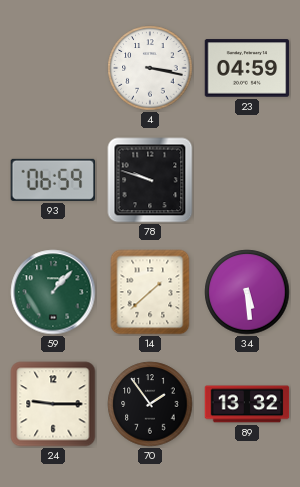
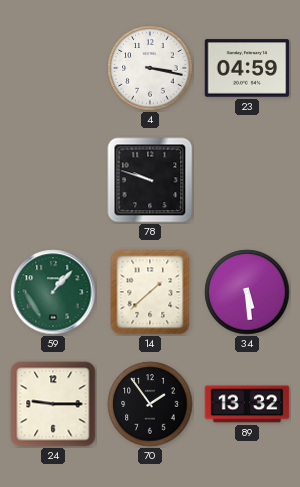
93: 06:59 -> none (53, 180)
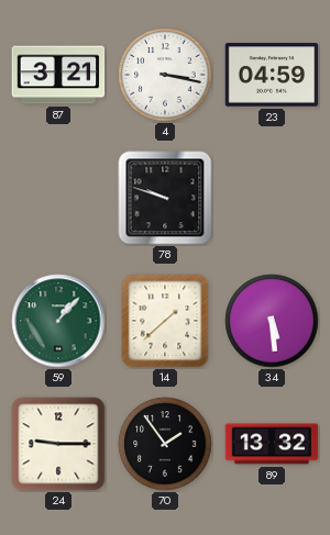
87: none -> 3:21 (58, 75)
